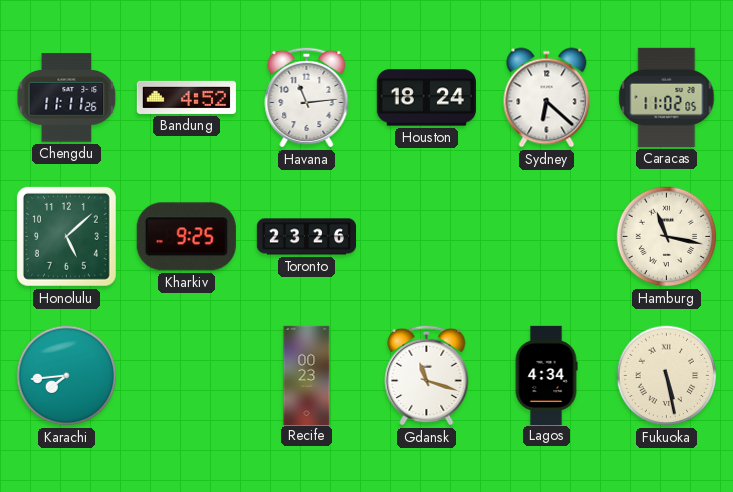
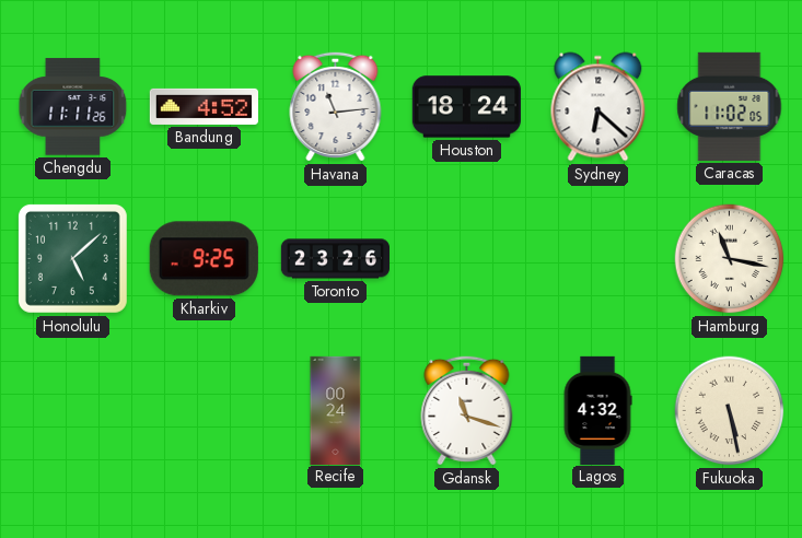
Karachi: 7:44 -> none (67, 376)
Recife: 00:23 -> 00:24 (336, 410)
Lagos: 4:34 -> 4:32 (597, 410)
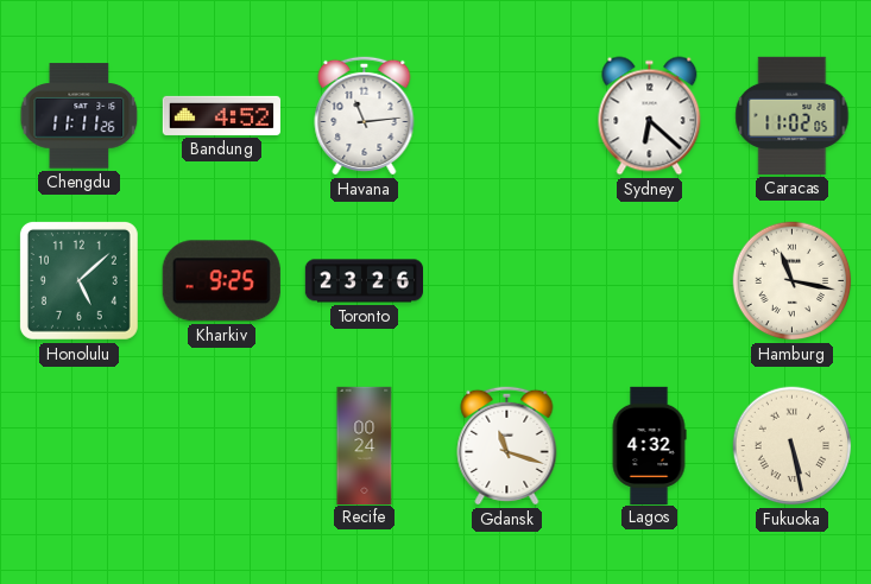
Houston: 18:24 -> none (466, 107)
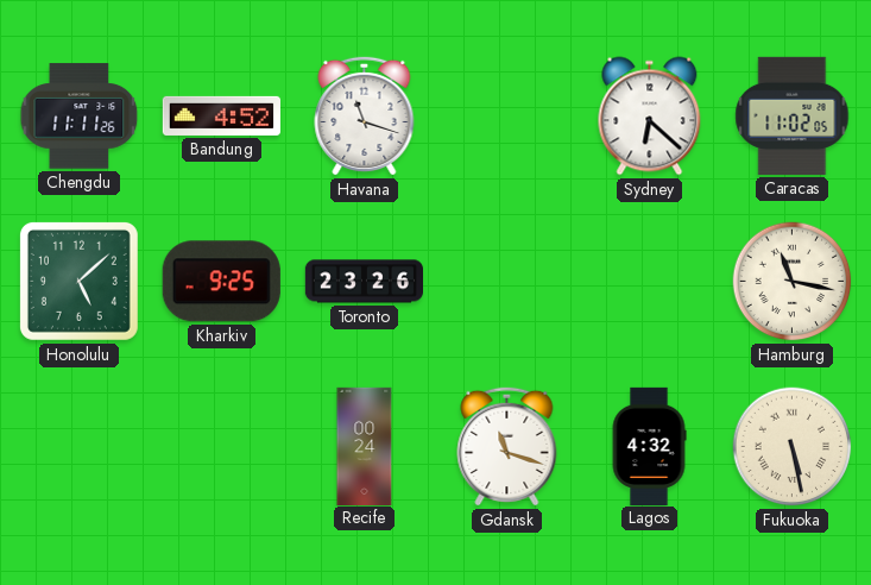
Havana: 11:14 -> 11:18 (365, 115)
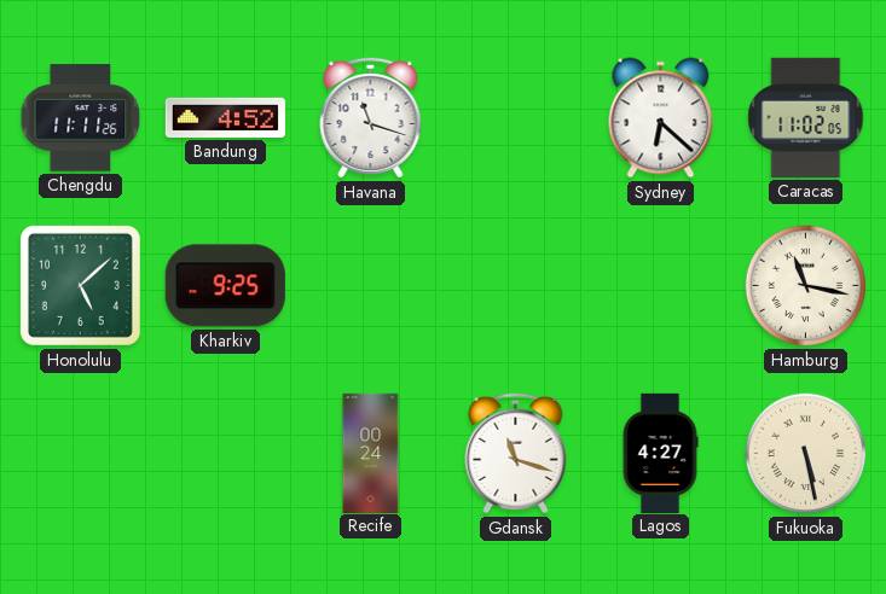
Toronto: 23:26 -> none (364, 282)
Lagos: 4:32 -> 4:27 (660, 453)
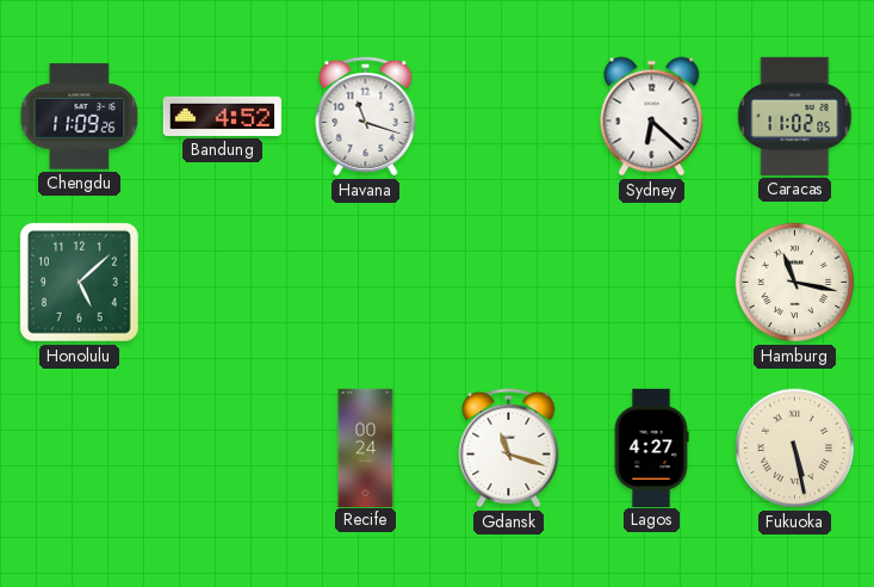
Chengdu: 11:11 -> 11:09 (80, 117)
Kharkiv: 9:25 -> none (225, 286)
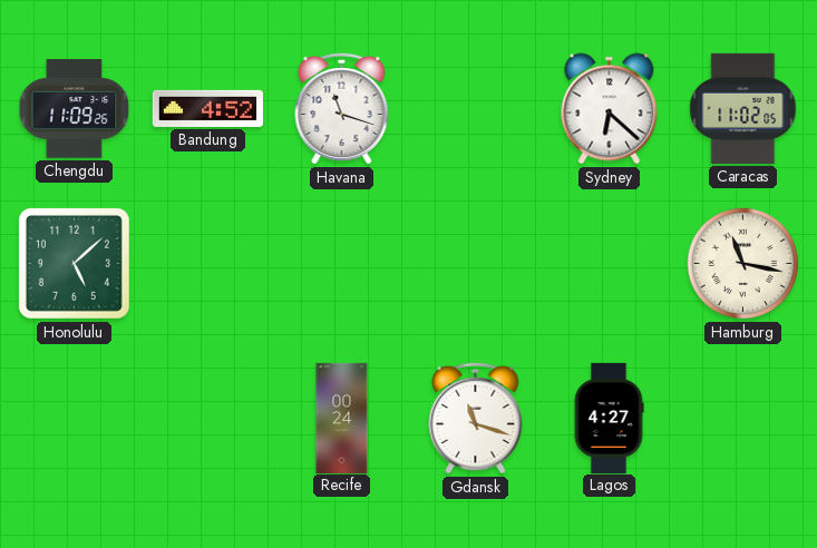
Fukuoka: 5:28 -> none (795, 449)
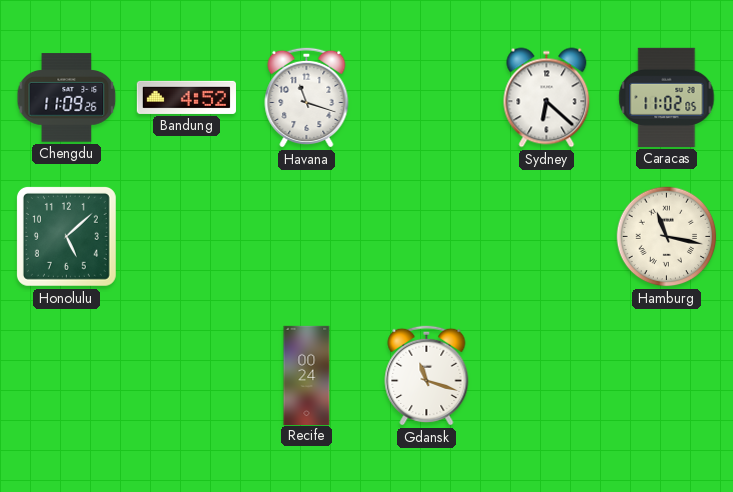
Lagos: 4:27 -> none (609, 418)
